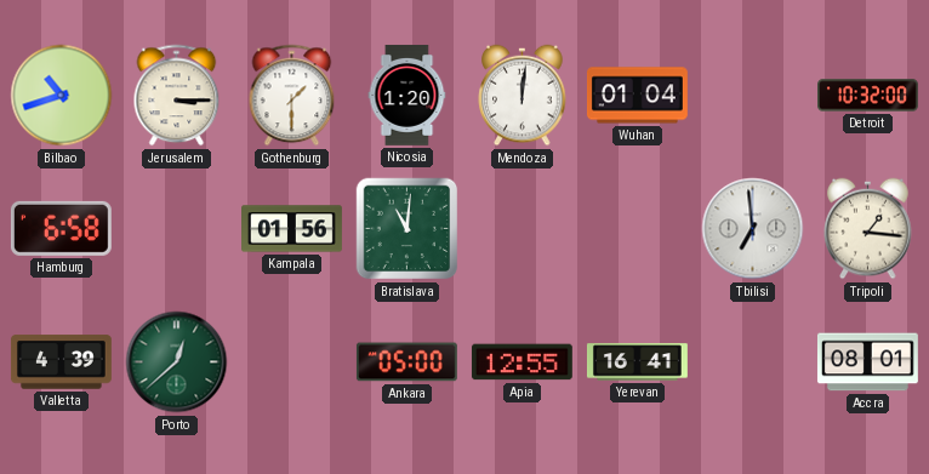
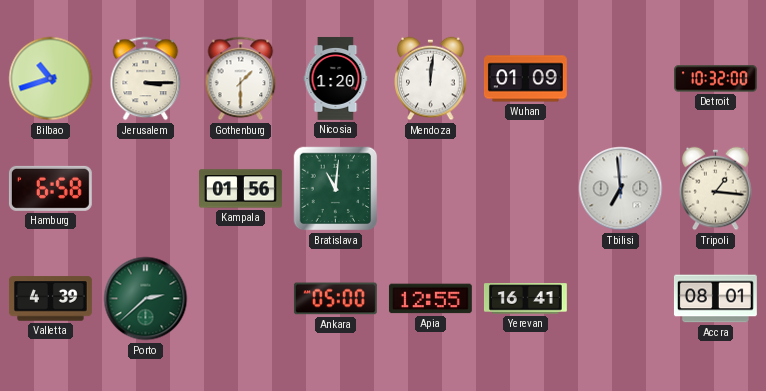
Wuhan: 01:04 -> 01:09 (525, 79)
Porto: 12:38 -> 2:38 (146, 299)
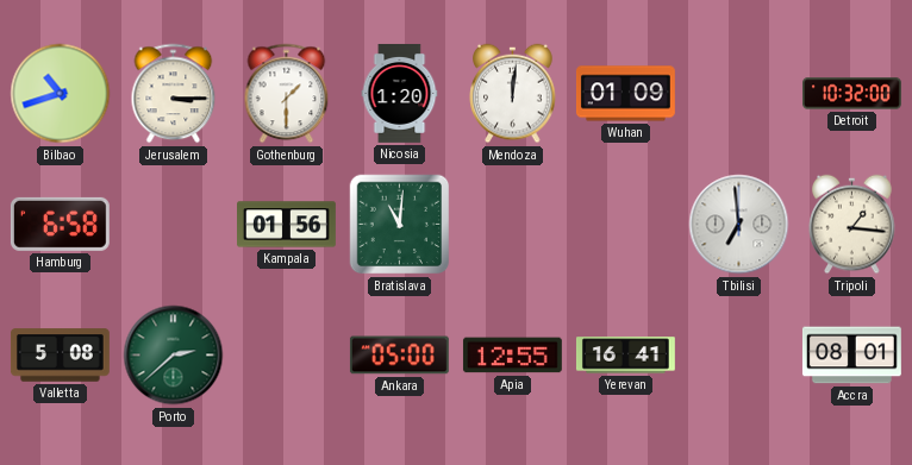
Valletta: 4:39 -> 5:08 (60, 356)
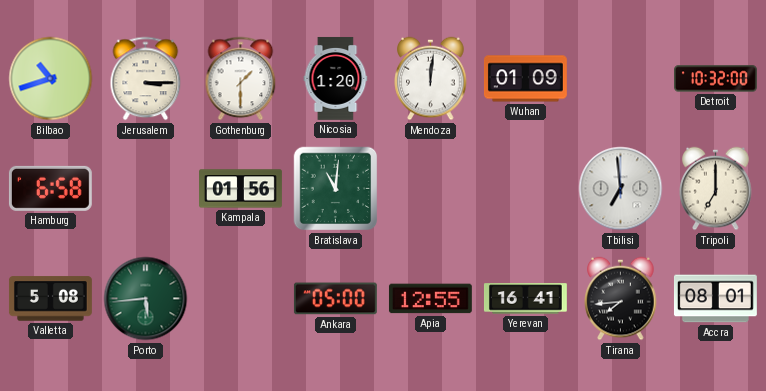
Tripoli: 1:16 -> 7:00 (716, 189)
Porto: 2:38 -> 5:44 (146, 299)
Tirana: none -> 7:44 (621, 299)
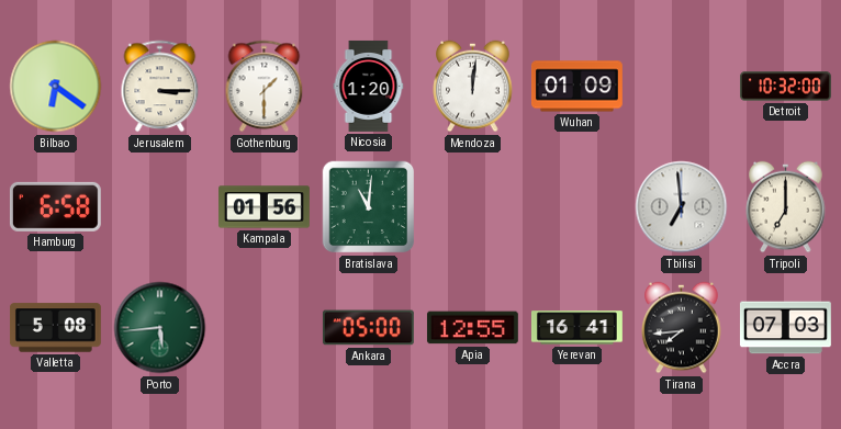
Bilbao: 10:42 -> 6:21 (56, 87)
Accra: 08:01 -> 07:03 (785, 328)
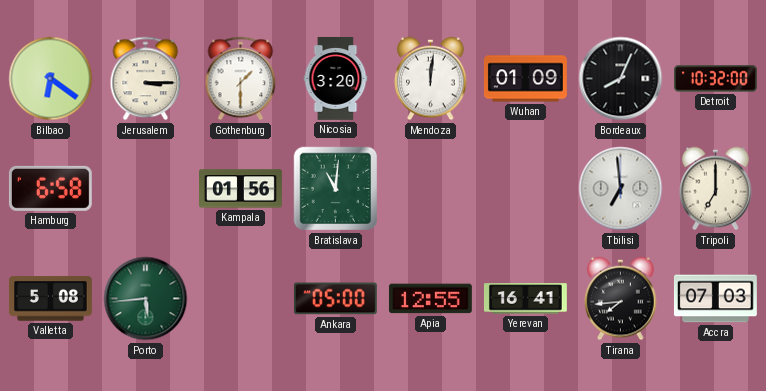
Nicosia: 1:20 -> 3:20 (336, 78)
Bordeaux: none -> 8:04 (621, 79)
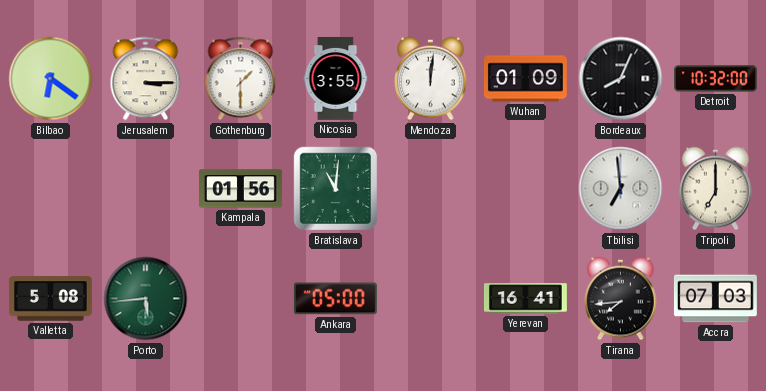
Nicosia: 3:20 -> 3:55 (336, 78)
Hamburg: 6:58 -> none (50, 188)
Apia: 12:55 -> none (430, 299)
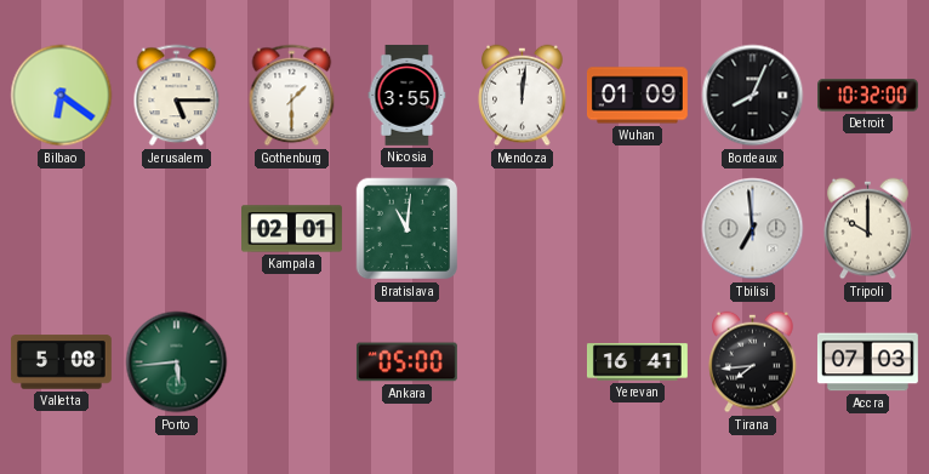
Jerusalem: 3:15 -> 5:15 (177, 96)
Kampala: 01:56 -> 02:01 (292, 229)
Tripoli: 7:00 -> 10:00 (868, 229)
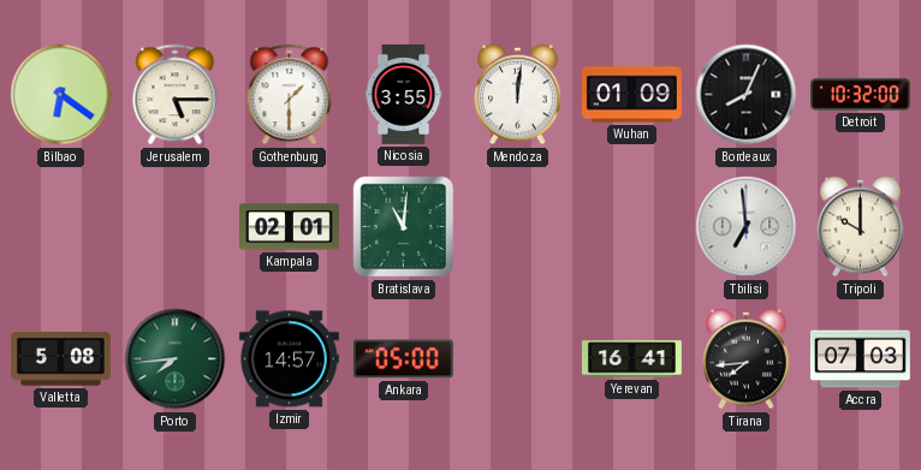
Porto: 5:44 -> 7:44 (176, 359)
Izmir: none -> 14:57 (289, 359)
